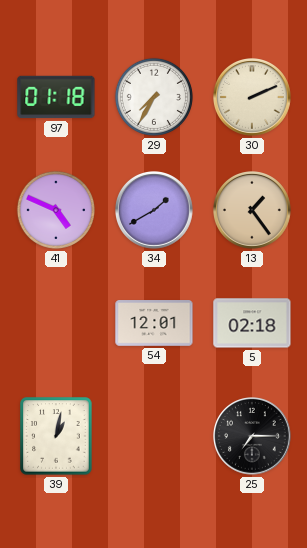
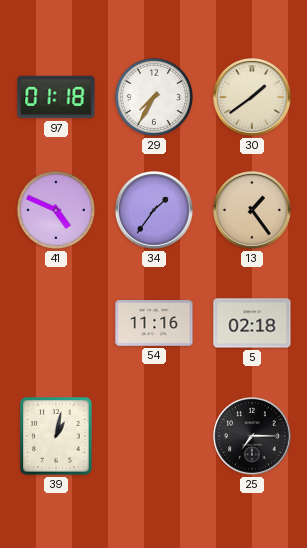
30: 2:11 -> 1:39 (253, 98)
34: 1:40 -> 1:36 (155, 211)
54: 12:01 -> 11:16 (154, 323)
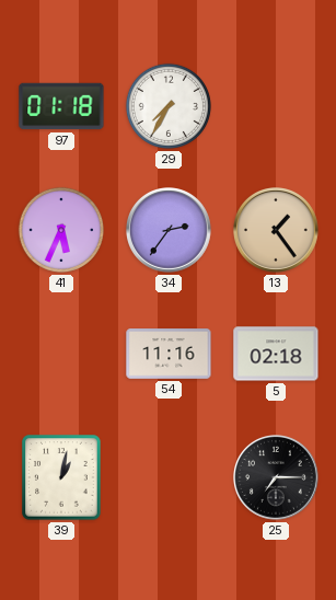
30: 1:39 -> none (253, 98)
41: 4:49 -> 5:34 (61, 230)
34: 1:36 -> 2:36 (170, 231)
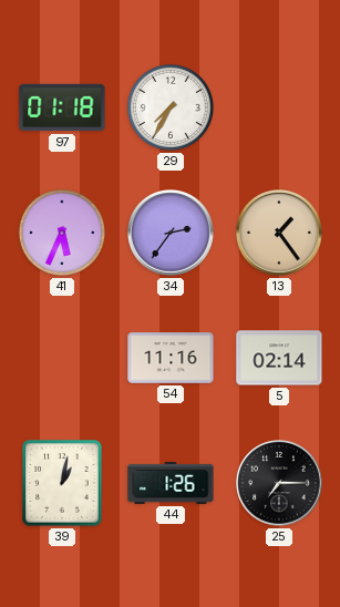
5: 02:18 -> 02:14 (279, 358)
44: none -> 1:26 (171, 483)
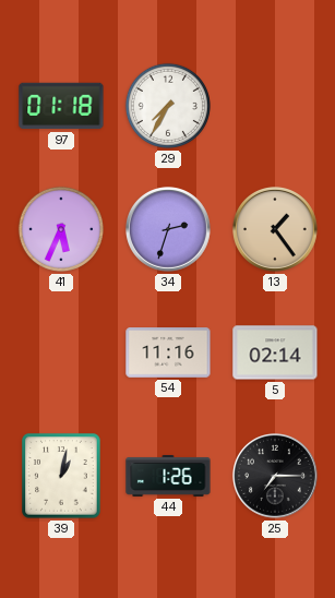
34: 2:36 -> 2:33 (169, 230)
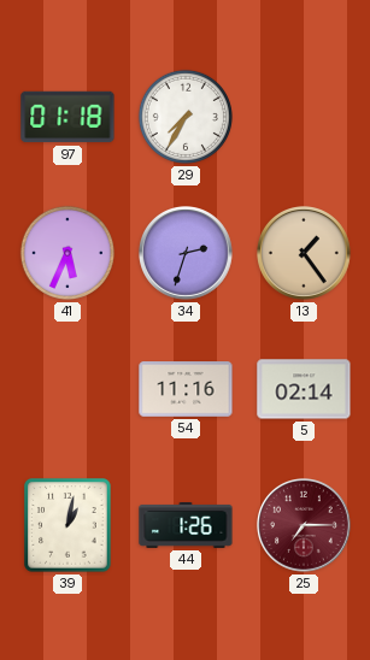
25 dial: black -> burgundy (305, 526)
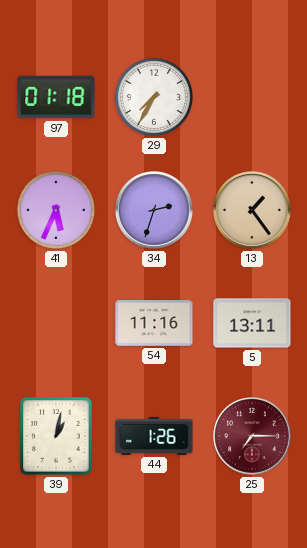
5: 02:14 -> 13:11 (252, 323)
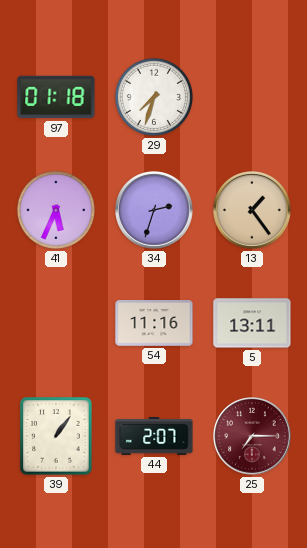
29: 7:35 -> 7:33 (154, 97)
39: 1:02 -> 1:06 (56, 436)
44: 1:26 -> 2:07 (154, 436)
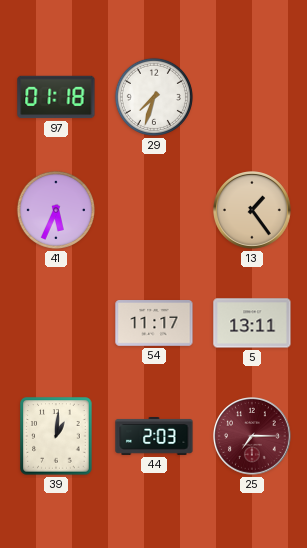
34: 2:33 -> none (155, 211)
54: 11:16 -> 11:17 (154, 323)
39: 1:06 -> 1:01 (56, 436)
44: 2:07 -> 2:03 (154, 436)
